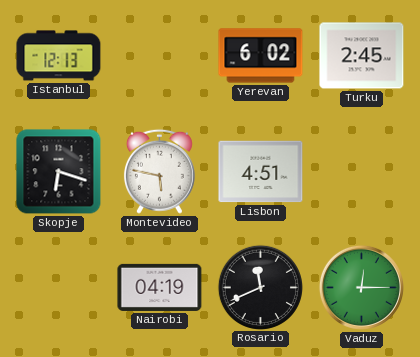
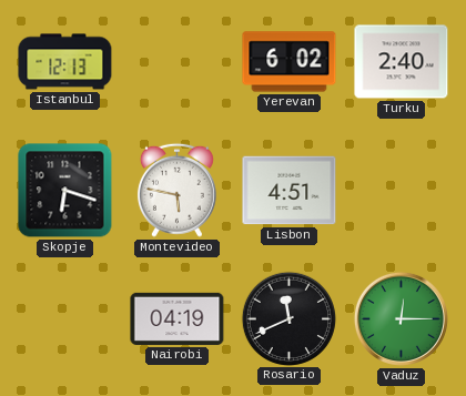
Turku: 2:45 -> 2:40 (402, 62)
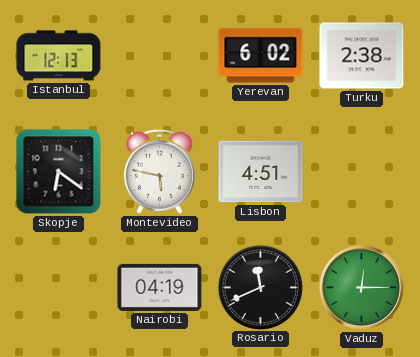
Turku: 2:40 -> 2:38 (362, 56)
Skopje: 6:18 -> 6:21 (59, 172)
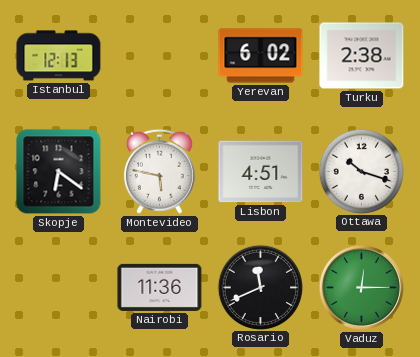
Ottawa: none -> 10:18 (361, 171)
Nairobi: 04:19 -> 11:36 (160, 287)
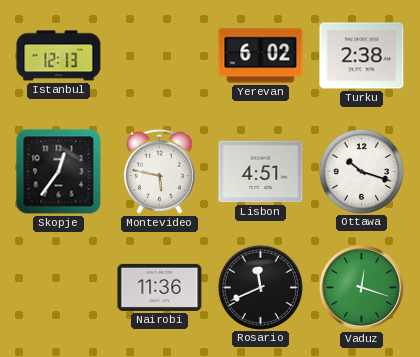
Skopje: 6:21 -> 12:36 (59, 172)
Vaduz: 12:15 -> 12:18 (361, 287)
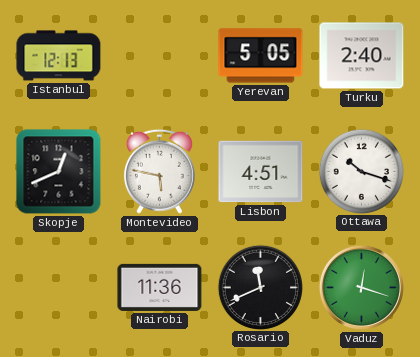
Yerevan: 6:02 -> 5:05 (261, 56)
Turku: 2:38 -> 2:40 (362, 56)
Skopje: 12:36 -> 12:41 (59, 172)
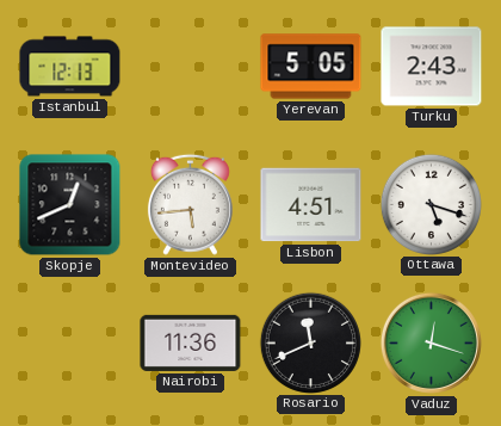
Turku: 2:40 -> 2:43 (432, 67)
Montevideo: 5:47 -> 5:44 (190, 204)
Ottawa: 10:18 -> 5:18 (431, 204)
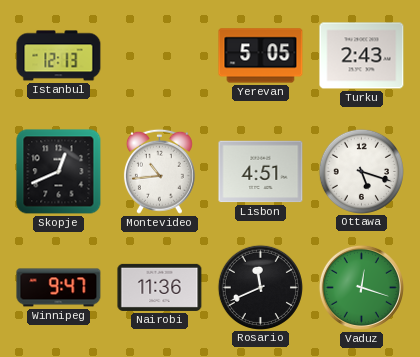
Montevideo: 5:44 -> 10:44 (159, 171)
Winnipeg: none -> 9:47 (59, 288)
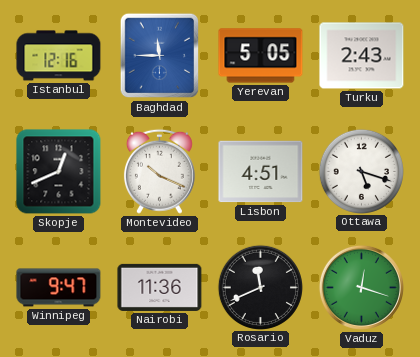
Istanbul: 12:13 -> 12:16 (59, 56)
Baghdad: none -> 11:45 (160, 56)
Montevideo: 10:44 -> 10:19 (159, 171)
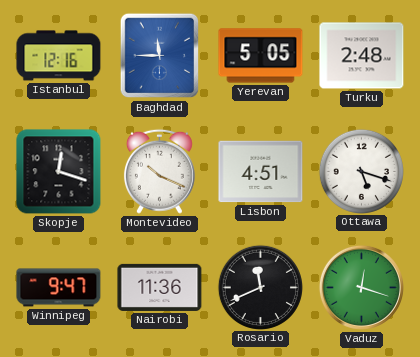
Turku: 2:43 -> 2:48 (362, 56)
Skopje: 12:41 -> 12:18 (59, 172)
